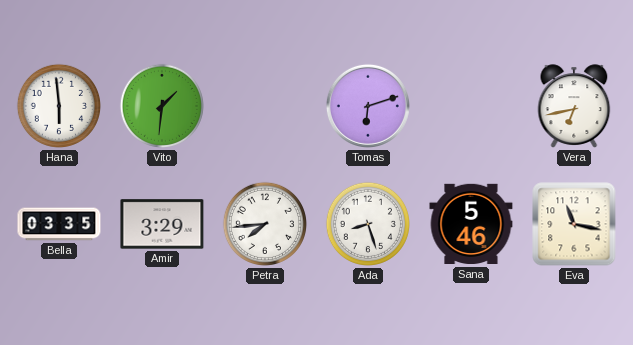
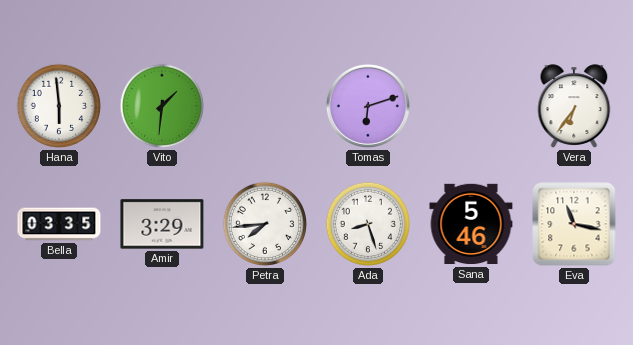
Vera: 6:43 -> 6:36 (574, 106)
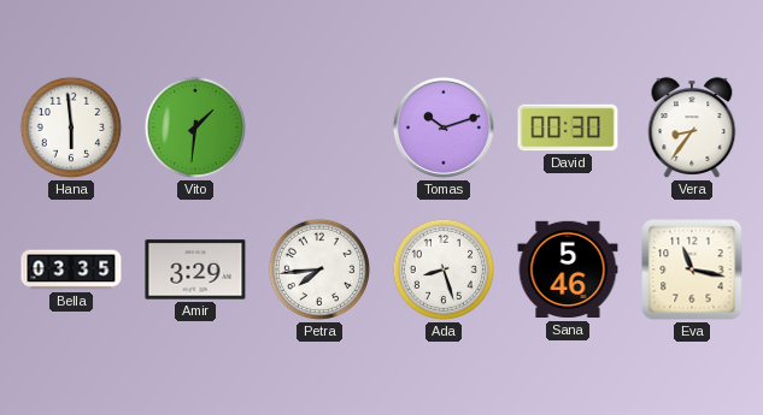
Tomas: 6:12 -> 10:12 (444, 128)
David: none -> 00:30 (568, 128)
Vera: 6:36 -> 8:36 (692, 128)
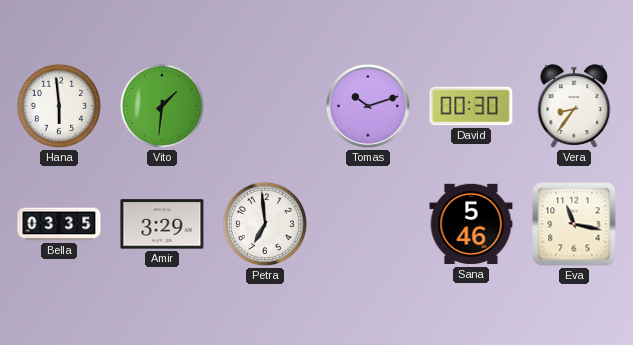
Petra: 7:44 -> 6:59 (265, 224)
Ada: 8:27 -> none (444, 269)
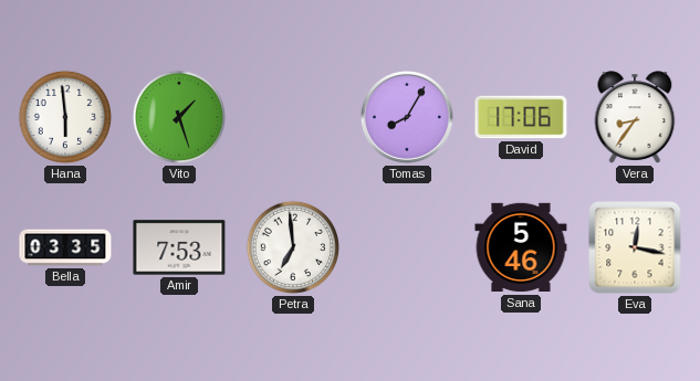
Vito: 1:31 -> 1:27 (179, 117)
Tomas: 10:12 -> 8:05 (407, 117)
David: 00:30 -> 17:06 (521, 117)
Amir: 3:29 -> 7:53 (179, 247)
Eva: 11:17 -> 12:17 (635, 247)
